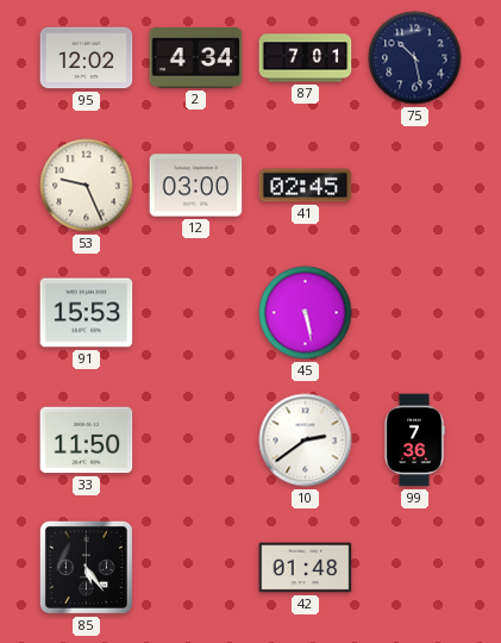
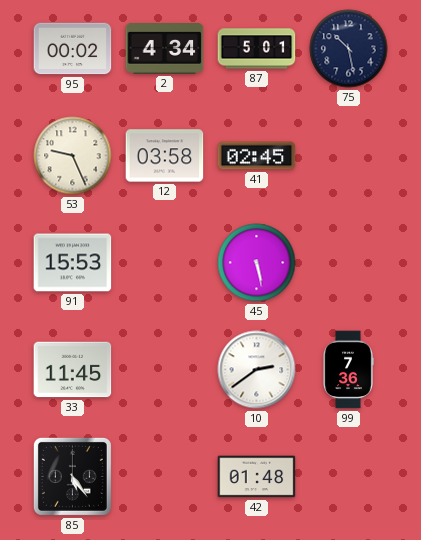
95: 12:02 -> 00:02 (73, 49)
87: 7:01 -> 5:01 (257, 49)
12: 03:00 -> 03:58 (165, 156)
33: 11:50 -> 11:45 (73, 370)
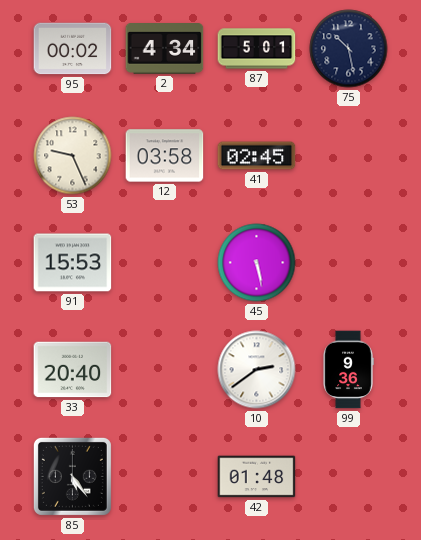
33: 11:45 -> 20:40 (73, 370)
99: 7:36 -> 9:36 (348, 370)
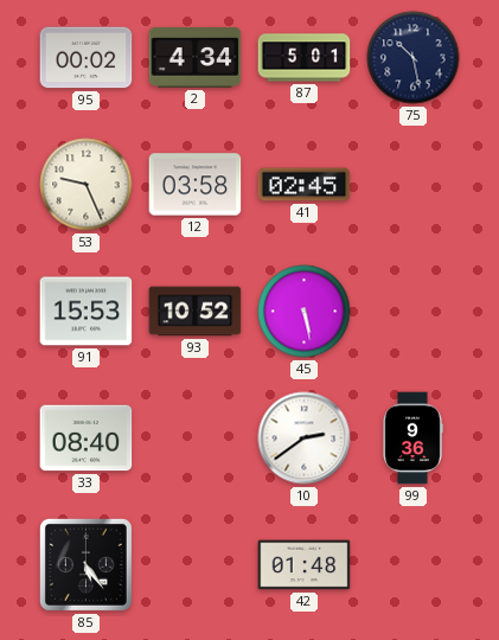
93: none -> 10:52 (196, 312)
33: 20:40 -> 08:40 (87, 439)
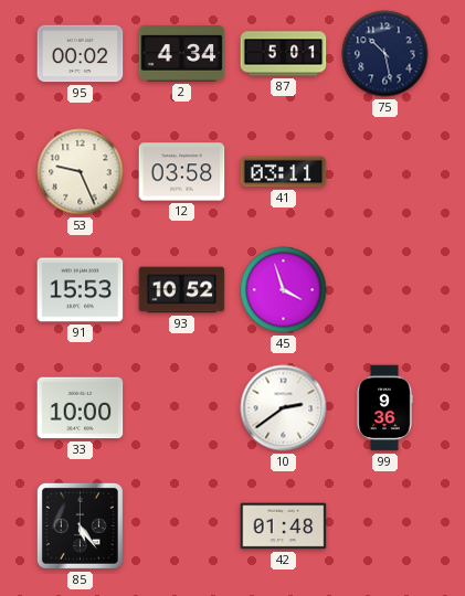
41: 02:45 -> 03:11 (284, 172)
45: 5:28 -> 3:57 (284, 290)
33: 08:40 -> 10:00 (81, 408)
